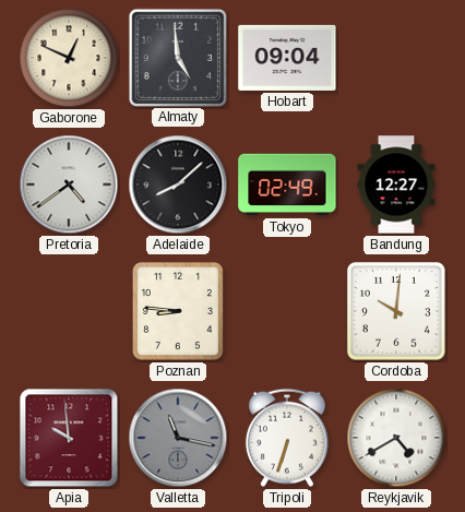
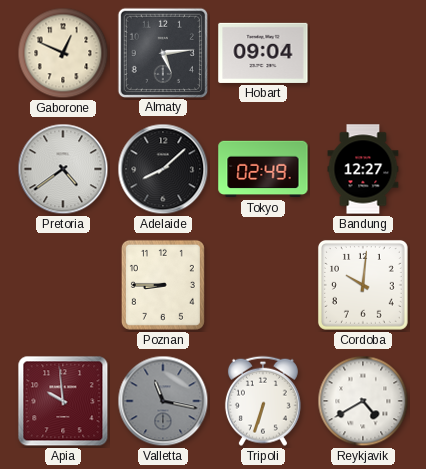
Almaty: 4:59 -> 5:14 (162, 52)
Poznan: 8:46 -> 8:45 (163, 285)
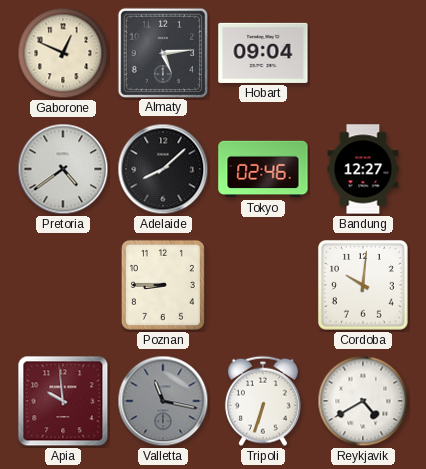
Tokyo: 02:49 -> 02:46 (263, 169)
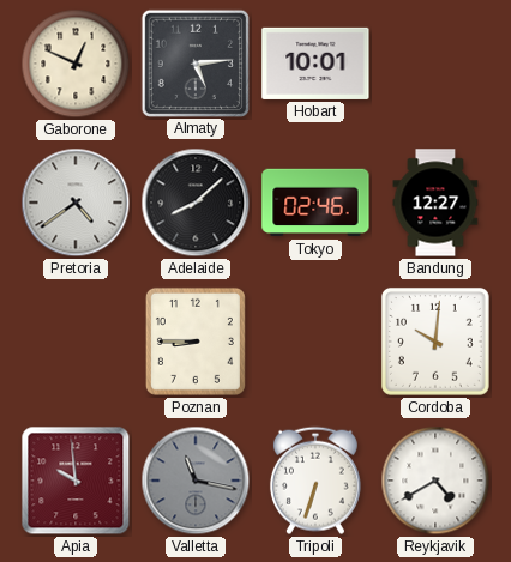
Hobart: 09:04 -> 10:01 (315, 64)
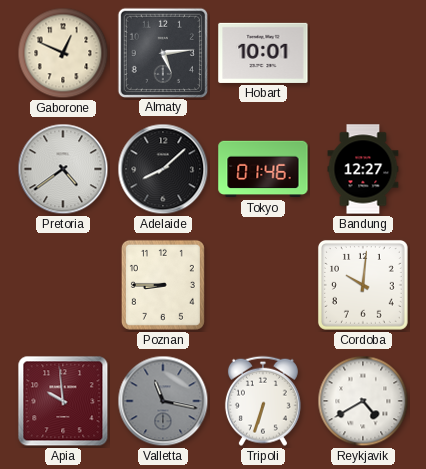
Tokyo: 02:46 -> 01:46 (263, 169)
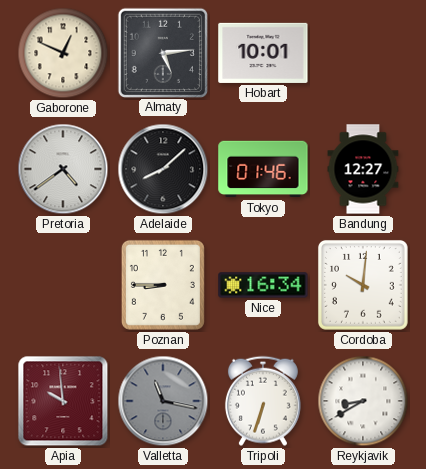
Nice: none -> 16:34 (263, 285)
Reykjavik: 4:40 -> 8:40 (363, 401)
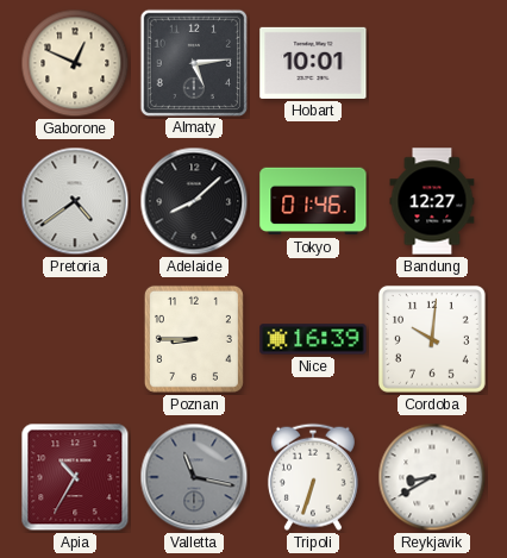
Nice: 16:34 -> 16:39 (313, 339)
Apia: 9:59 -> 10:35 (75, 477)
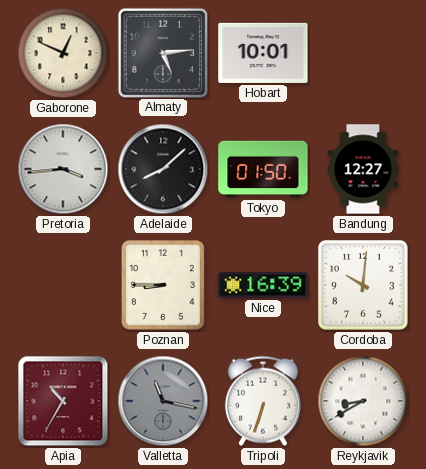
Pretoria: 4:39 -> 3:44 (63, 169)
Tokyo: 01:46 -> 01:50 (263, 169)
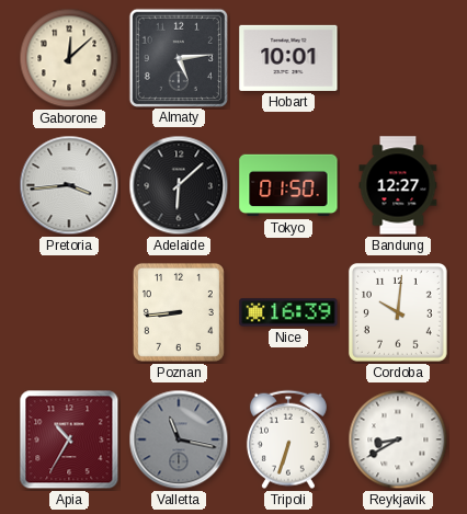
Gaborone: 12:49 -> 12:08 (69, 58)
Adelaide: 8:08 -> 6:08 (179, 185)
Poznan: 8:45 -> 8:44 (179, 312)
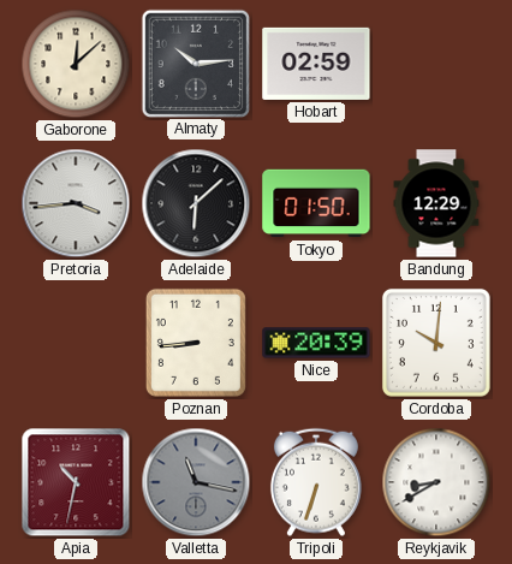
Almaty: 5:14 -> 10:14 (195, 63)
Hobart: 10:01 -> 02:59 (316, 64)
Bandung: 12:27 -> 12:29 (436, 203)
Nice: 16:39 -> 20:39 (316, 343)
Apia: 10:35 -> 10:32 (76, 482)
